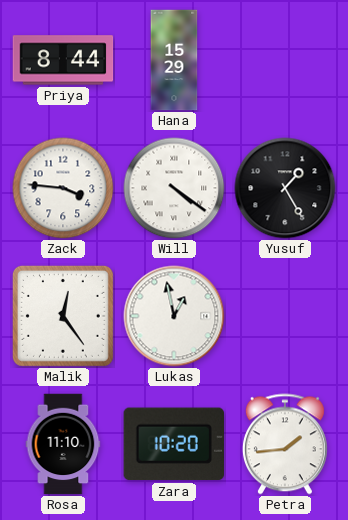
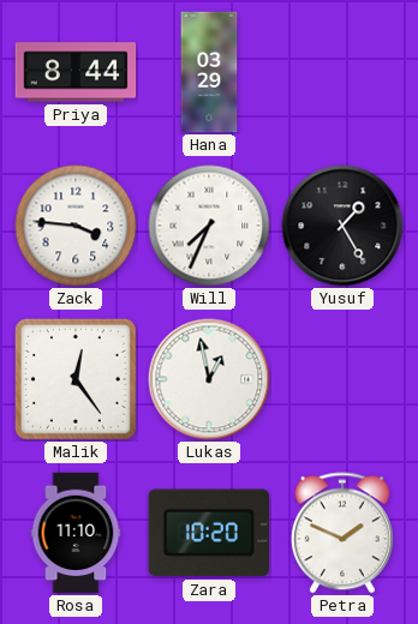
Hana: 15:29 -> 03:29 (209, 72)
Will: 4:21 -> 7:34 (209, 226)
Petra: 1:44 -> 1:49 (342, 533)
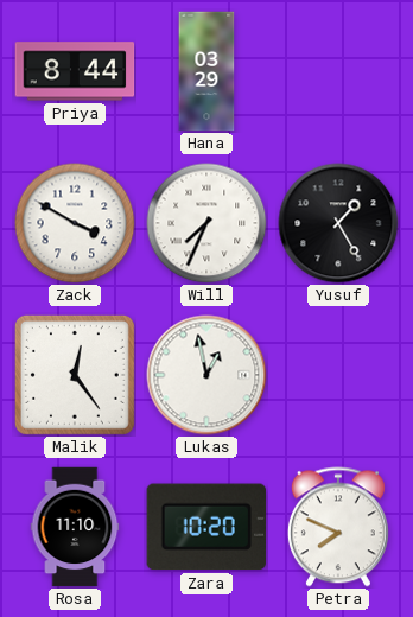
Zack: 3:46 -> 3:50 (75, 223)
Petra: 1:49 -> 7:49 (338, 527)
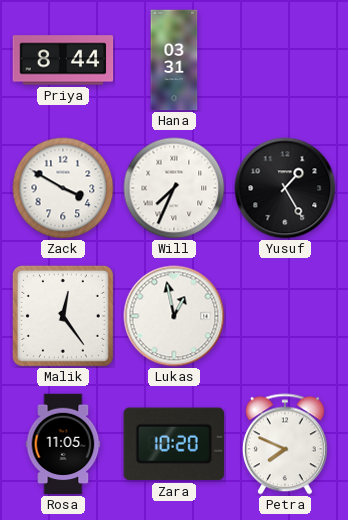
Hana: 03:29 -> 03:31 (174, 60)
Rosa: 11:10 -> 11:05 (63, 444)
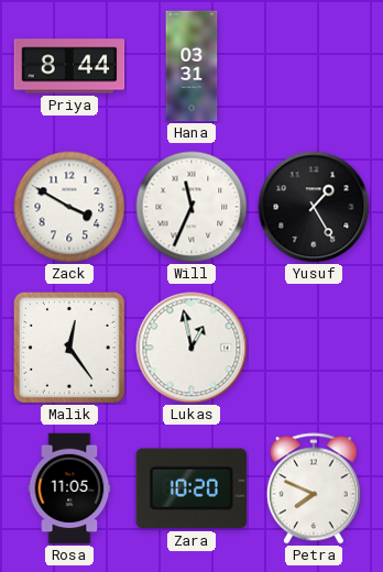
Will: 7:34 -> 11:34 (191, 207)
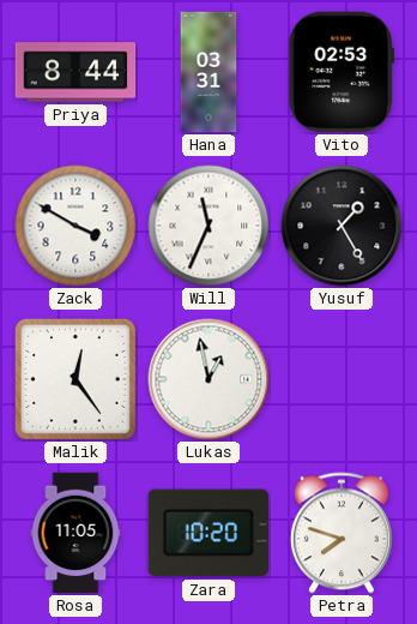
Vito: none -> 02:53 (342, 72)
Petra: 7:49 -> 7:48 (342, 533)
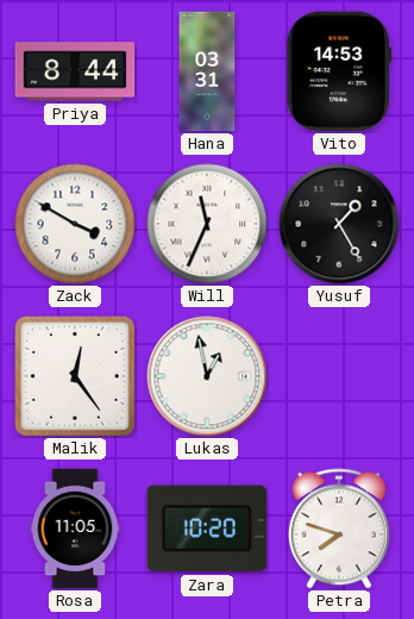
Vito: 02:53 -> 14:53 (339, 71)
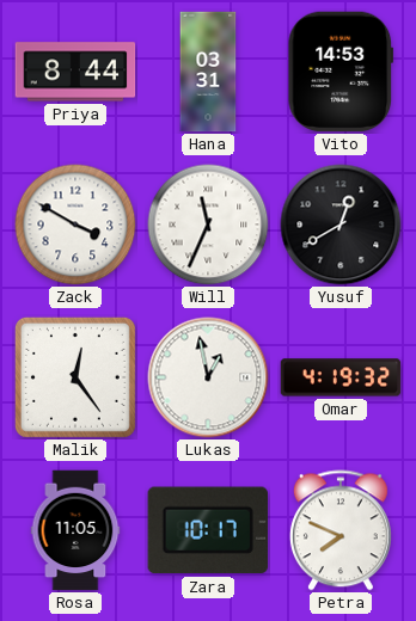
Yusuf: 1:25 -> 12:40 (341, 225)
Omar: none -> 4:19 (341, 377)
Zara: 10:20 -> 10:17 (208, 530)
Petra: 7:48 -> 7:49 (341, 530)
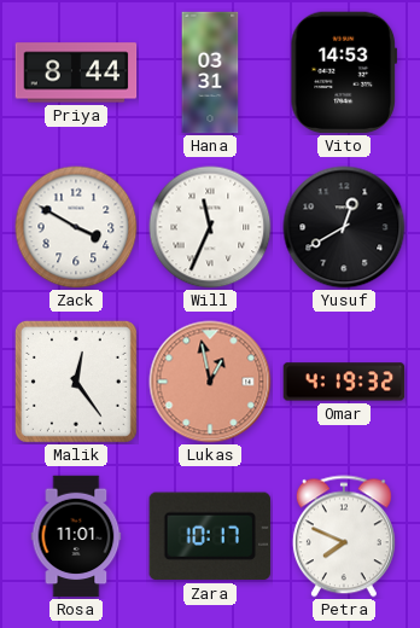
Lukas dial: white -> salmon (210, 382)
Rosa: 11:05 -> 11:01 (76, 536)
